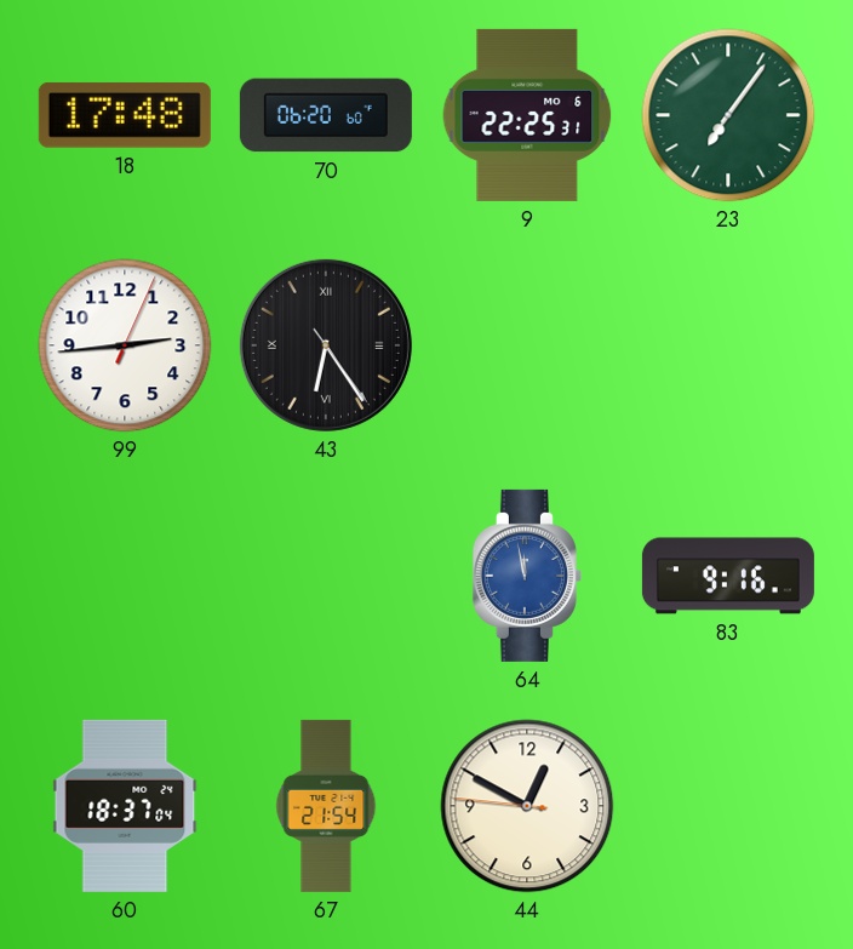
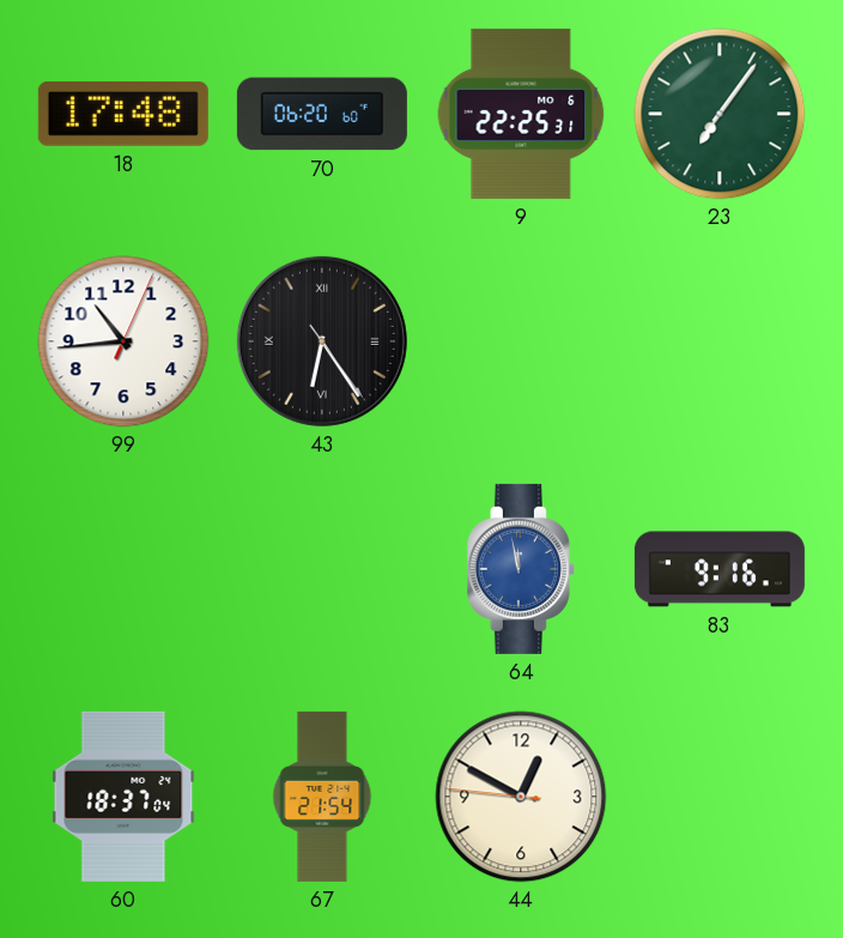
99: 2:44 -> 10:44 (123, 341)
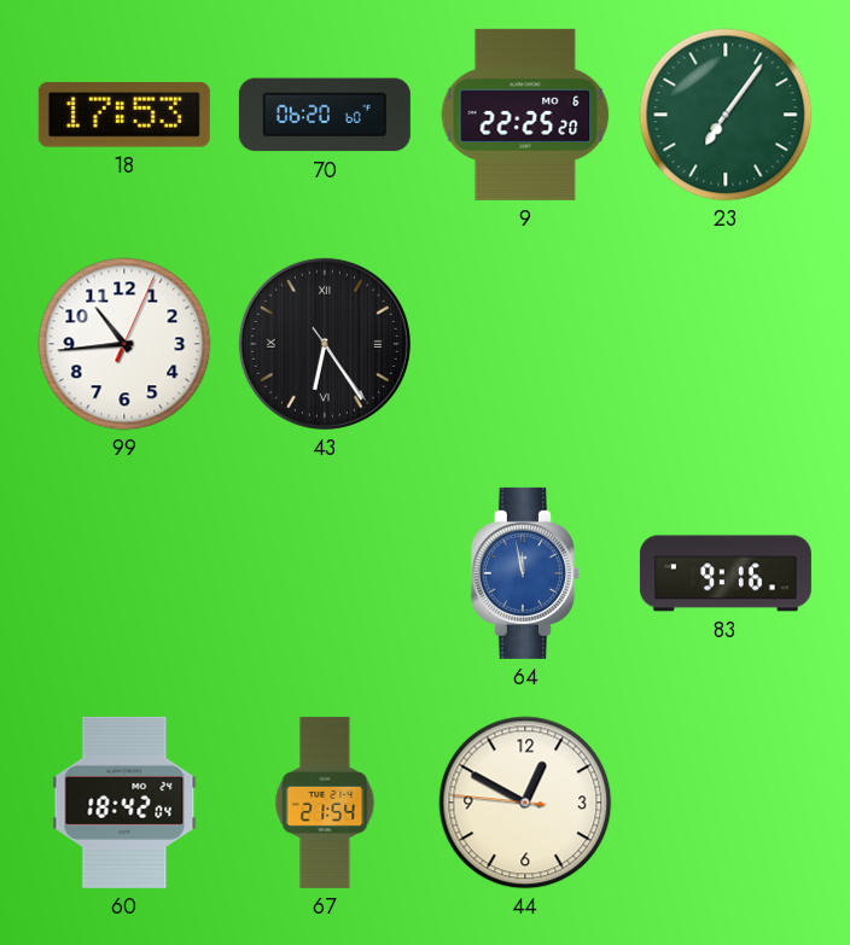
18: 17:48 -> 17:53 (124, 115)
9: 22:25:31 -> 22:25:20 (525, 115)
60: 18:37 -> 18:42 (124, 803)
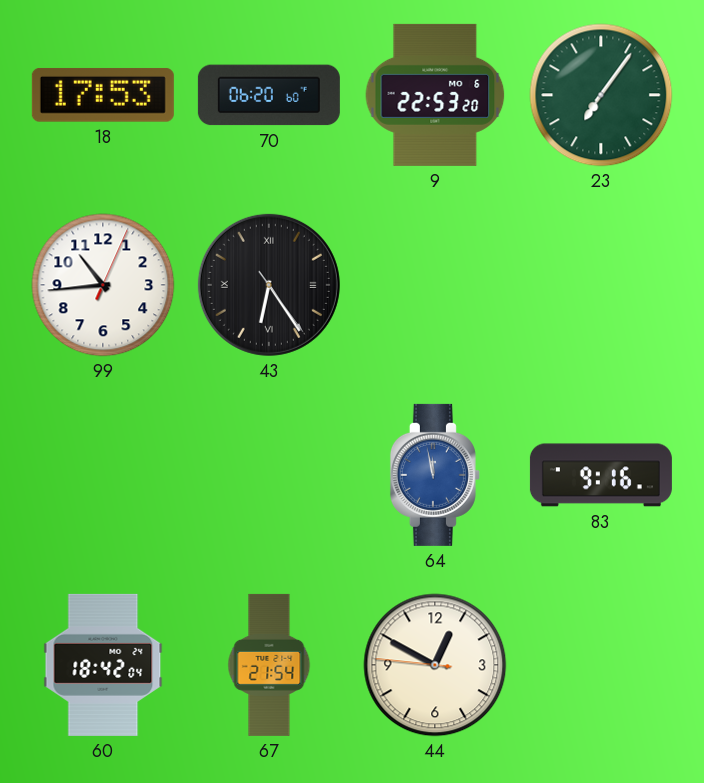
9: 22:25 -> 22:53 (435, 95)
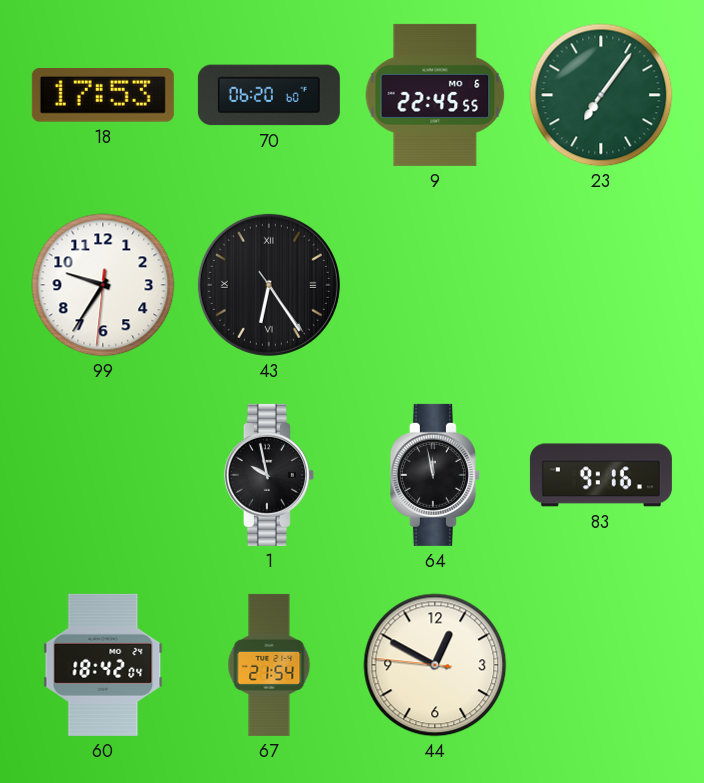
9: 22:53 -> 22:45 (435, 95)
99: 10:44 -> 9:35 (103, 285)
1: none -> 9:58 (269, 475)
64 dial: blue -> black (435, 475)
